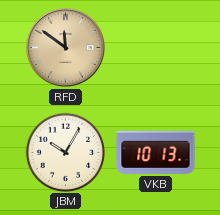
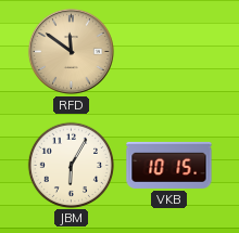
JBM: 10:05 -> 6:05 (71, 165)
VKB: 10:13 -> 10:15 (169, 165)
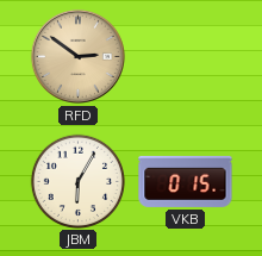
RFD: 11:51 -> 2:51 (77, 56)
VKB: 10:15 -> 0:15 (186, 181)
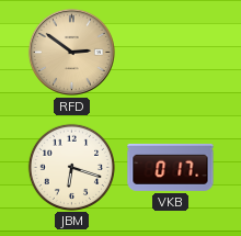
JBM: 6:05 -> 6:18 (71, 167)
VKB: 0:15 -> 0:17 (171, 167)
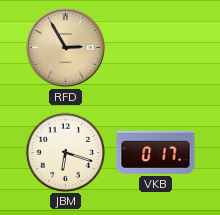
RFD: 2:51 -> 2:55 (65, 47)
